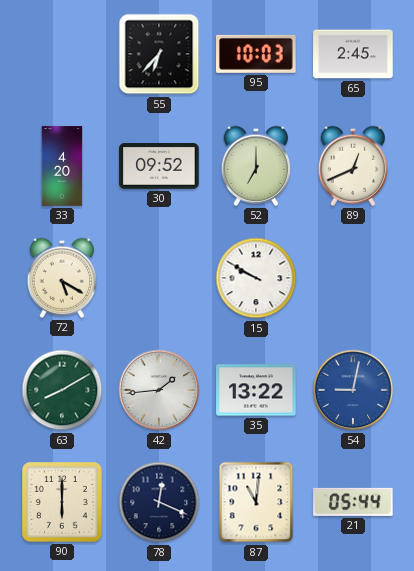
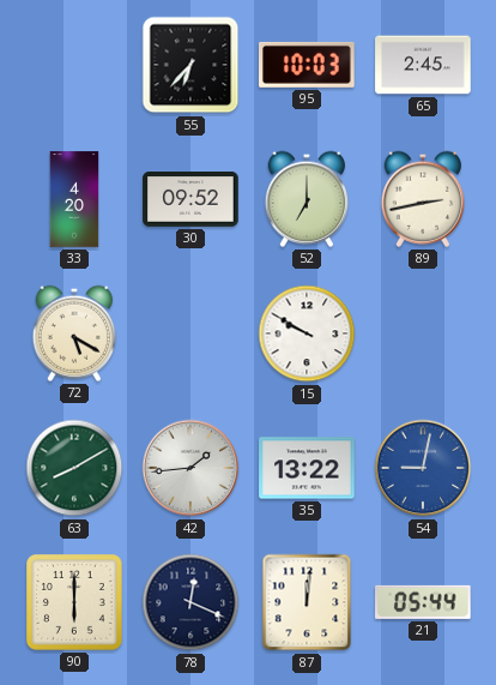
89: 12:41 -> 2:43 (423, 199)
87: 11:01 -> 12:01 (307, 602)
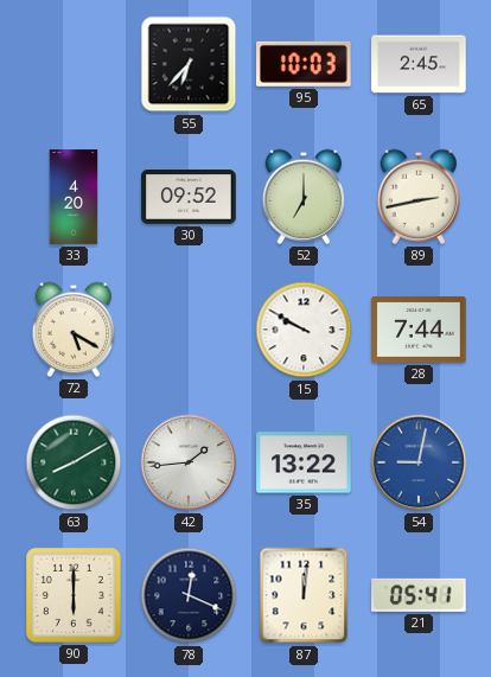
28: none -> 7:44 (419, 330)
21: 05:44 -> 05:41 (419, 595)
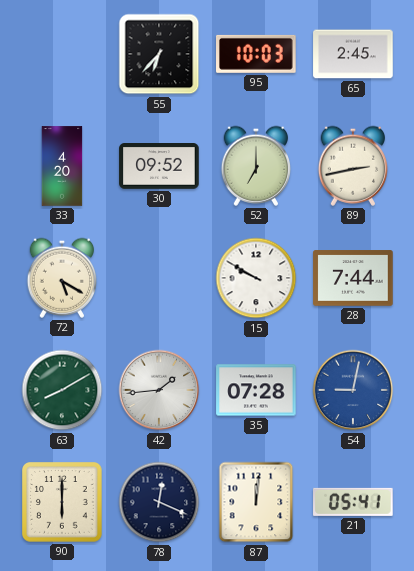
35: 13:22 -> 07:28 (256, 390)
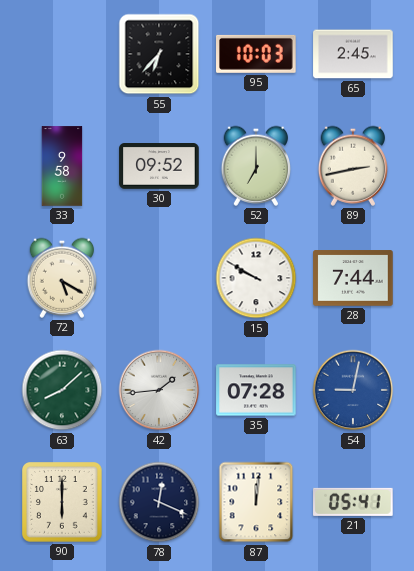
33: 4:20 -> 9:58 (62, 166)
63: 8:10 -> 8:08 (62, 390)
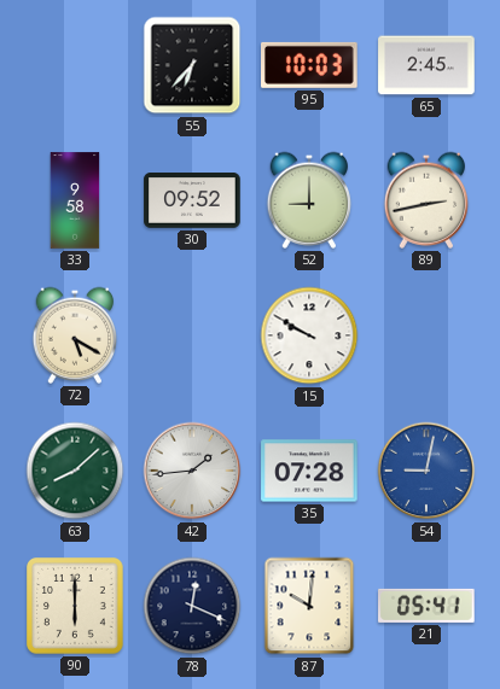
52: 7:00 -> 9:00 (309, 200)
28: 7:44 -> none (353, 278)
87: 12:01 -> 10:01 (309, 606)
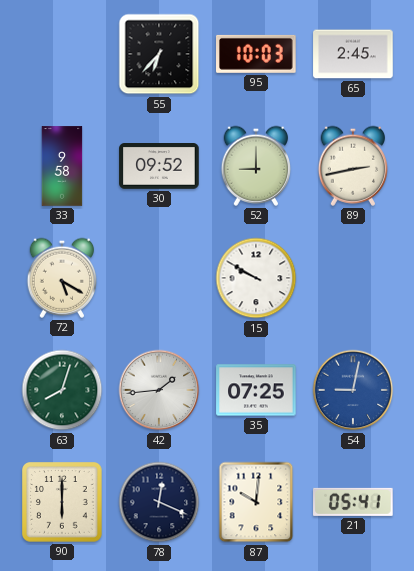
63: 8:08 -> 8:03 (62, 390)
35: 07:28 -> 07:25 (256, 390)
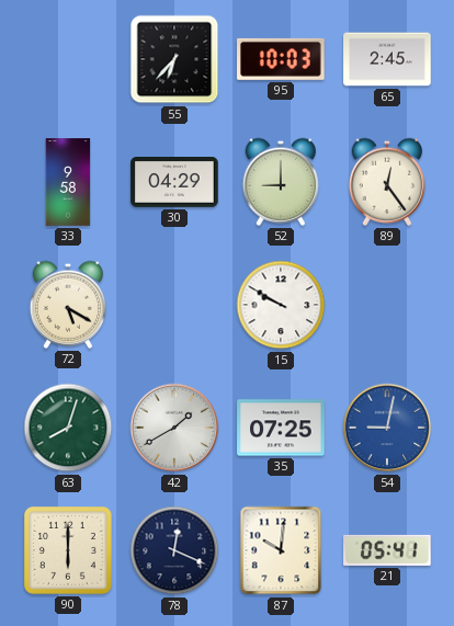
30: 09:52 -> 04:29 (174, 183)
89: 2:43 -> 12:24 (387, 182)
42: 1:44 -> 1:40 (174, 428)
